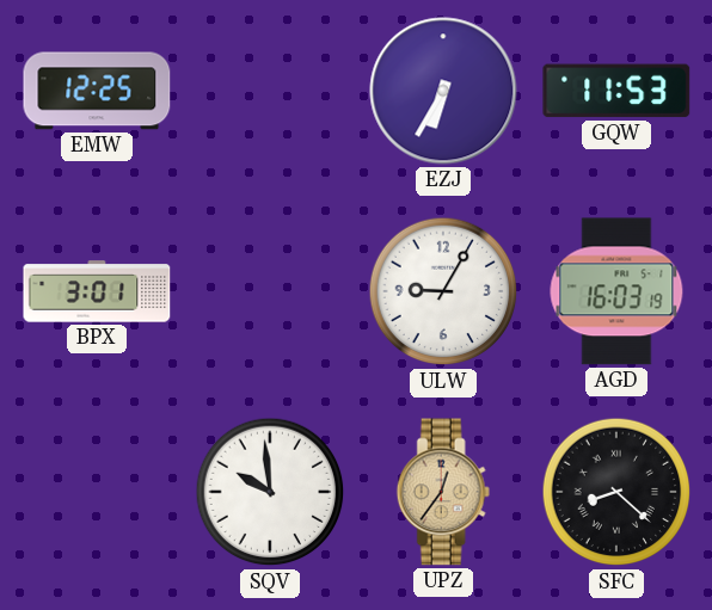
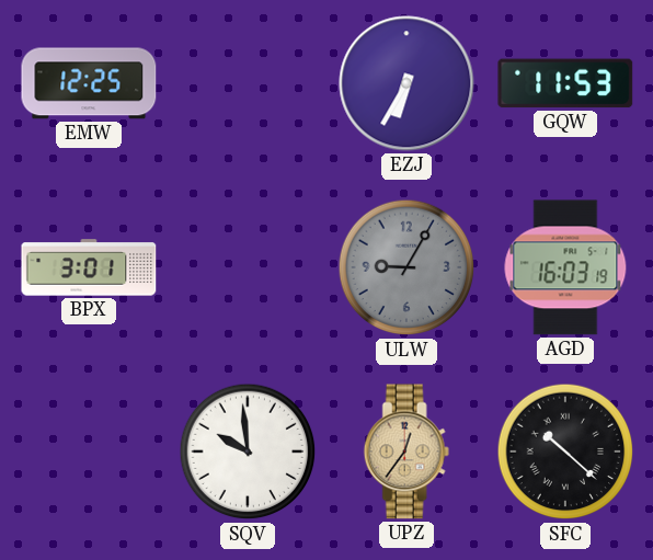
ULW dial: white -> grey (406, 267)
SFC: 8:22 -> 10:22 (565, 452)
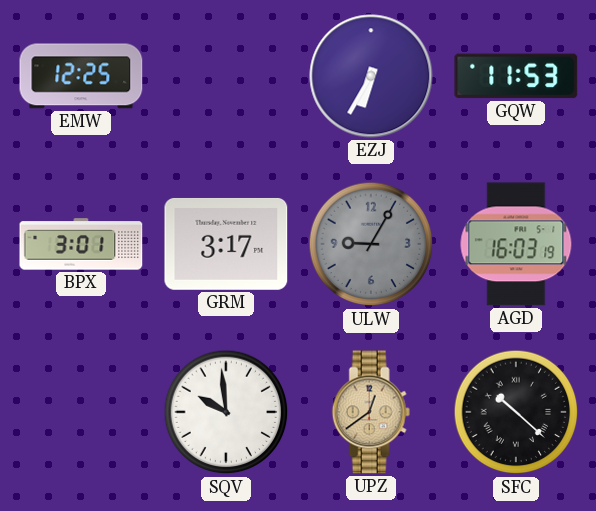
GRM: none -> 3:17 (226, 244)
UPZ: 12:36 -> 12:39 (371, 412)
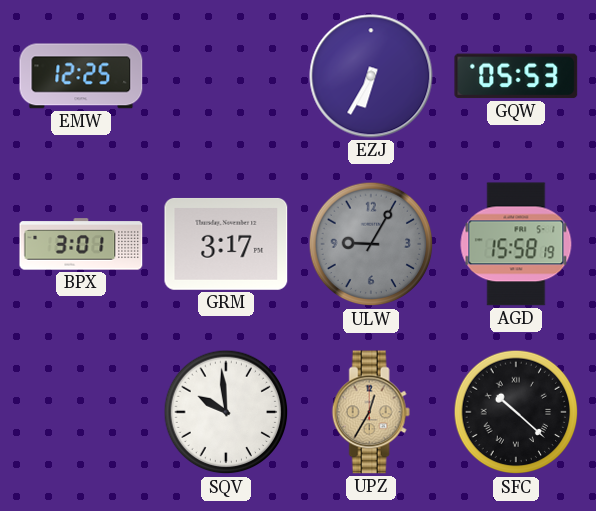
GQW: 11:53 -> 05:53 (516, 76)
AGD: 16:03 -> 15:58 (516, 244)
UPZ: 12:39 -> 12:35 (371, 412)
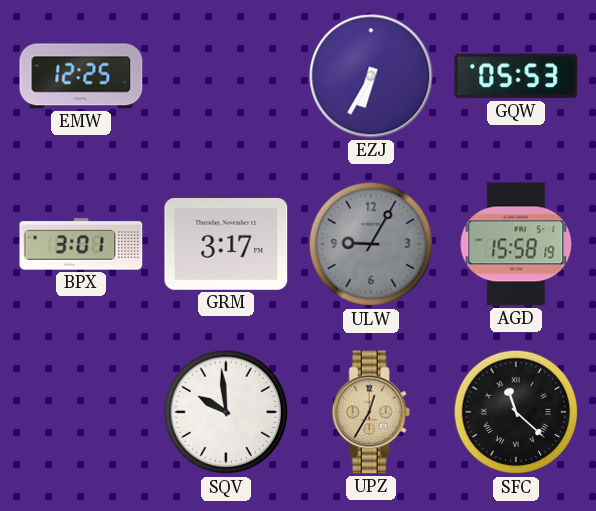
SFC: 10:22 -> 11:22 (516, 412)
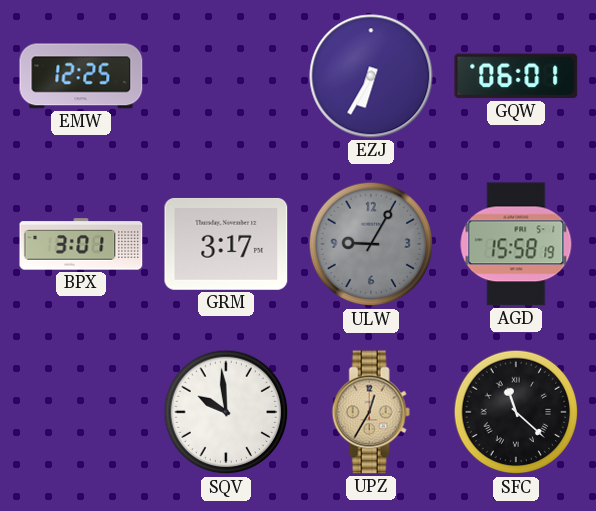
GQW: 05:53 -> 06:01 (516, 76)
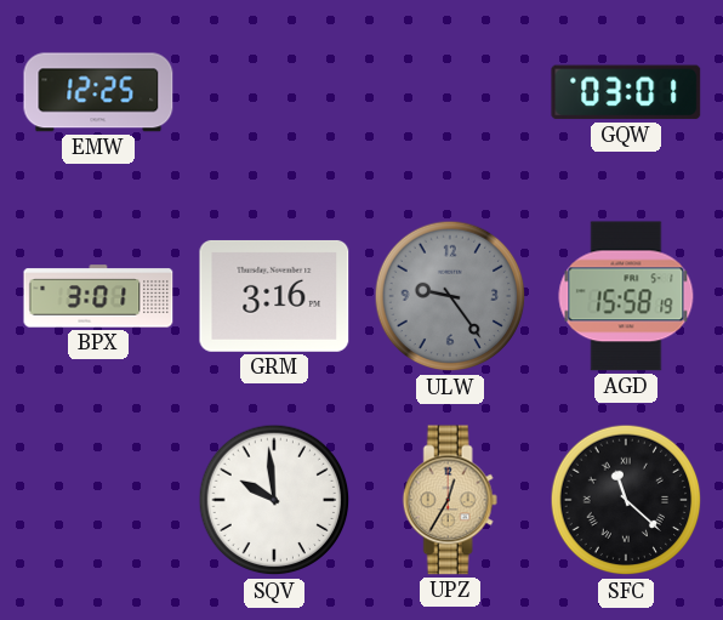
EZJ: 6:35 -> none (371, 76)
GQW: 06:01 -> 03:01 (626, 92)
GRM: 3:17 -> 3:16 (274, 296)
ULW: 9:05 -> 9:24 (450, 296)
